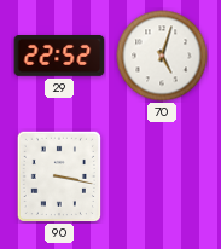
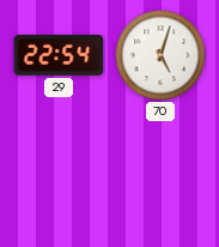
29: 22:52 -> 22:54 (59, 56)
90: 3:17 -> none (59, 176)
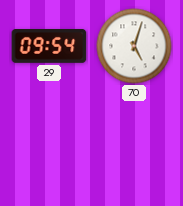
29: 22:54 -> 09:54 (49, 47)
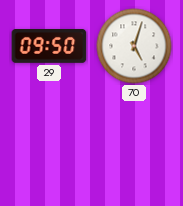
29: 09:54 -> 09:50 (49, 47)
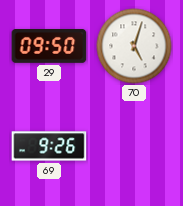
69: none -> 9:26 (49, 146)
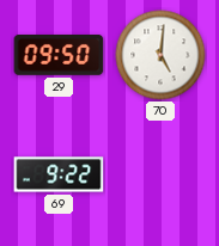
70: 5:03 -> 5:01 (160, 55)
69: 9:26 -> 9:22 (59, 174)
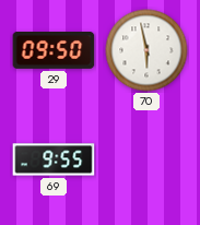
70: 5:01 -> 5:58 (146, 50)
69: 9:22 -> 9:55 (54, 159)
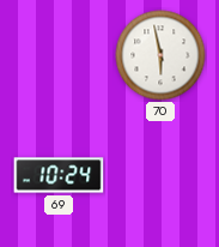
29: 09:50 -> none (54, 51)
69: 9:55 -> 10:24 (59, 175)
